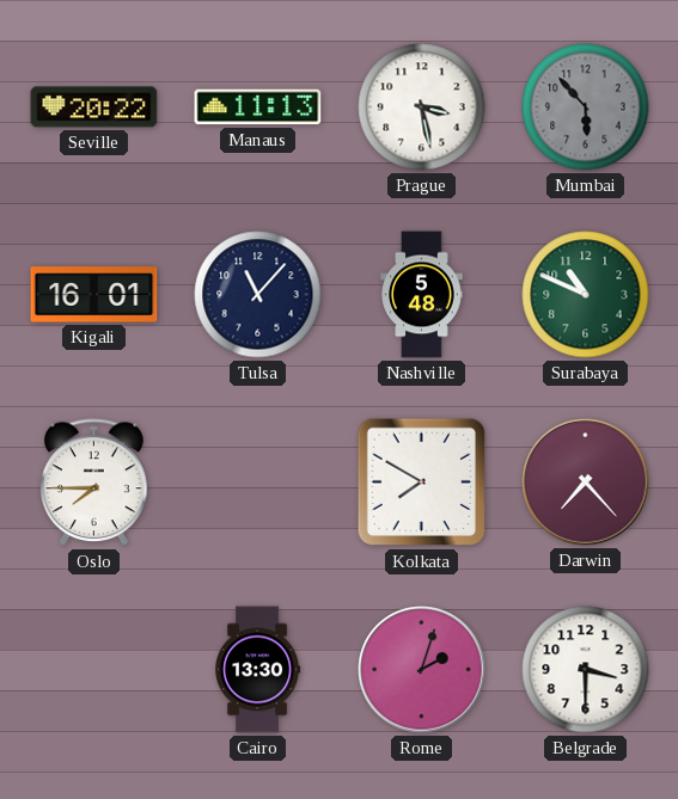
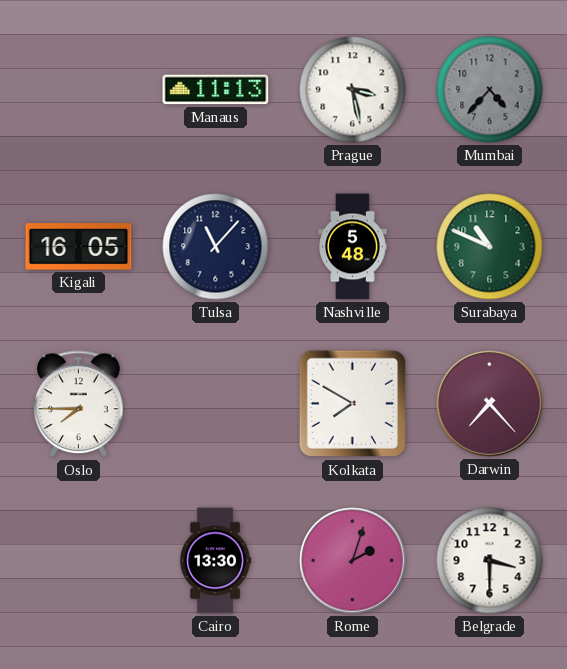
Seville: 20:22 -> none (94, 107)
Mumbai: 5:53 -> 4:37 (490, 90)
Kigali: 16:01 -> 16:05 (79, 247)
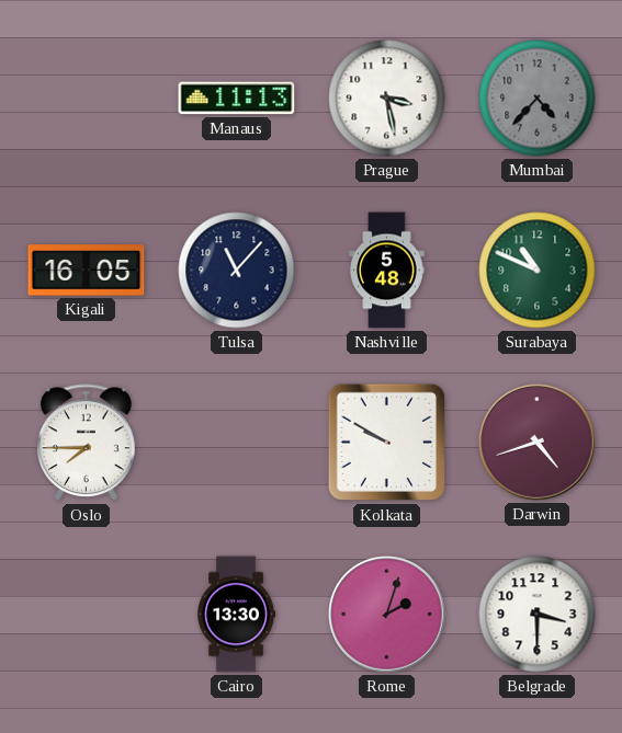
Kolkata: 7:50 -> 9:50 (387, 443)
Darwin: 7:23 -> 4:42 (538, 443)
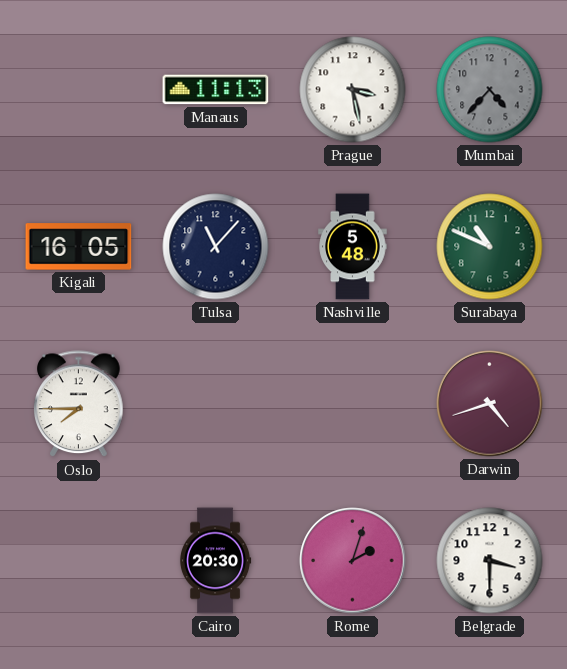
Kolkata: 9:50 -> none (387, 443)
Cairo: 13:30 -> 20:30 (215, 561)
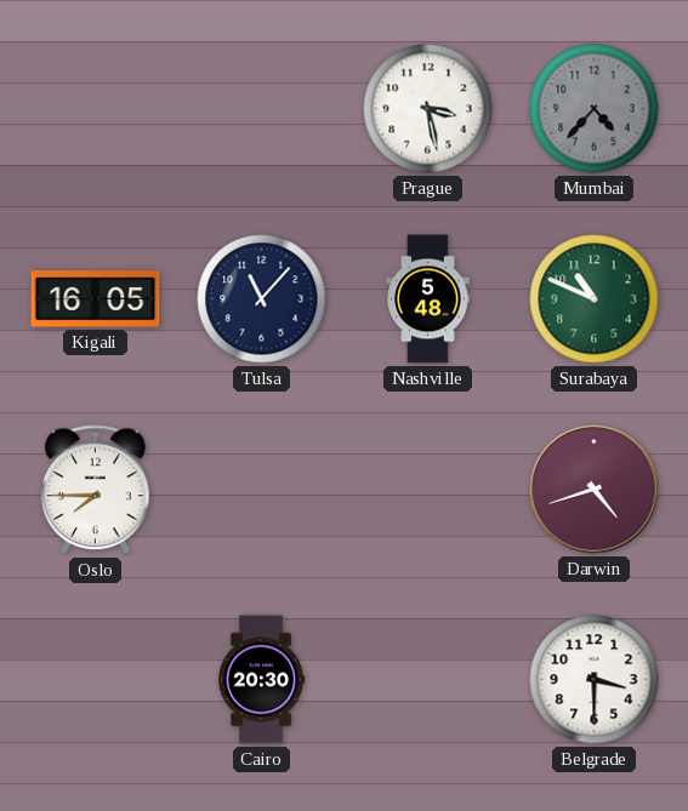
Manaus: 11:13 -> none (216, 90)
Rome: 2:03 -> none (353, 561)
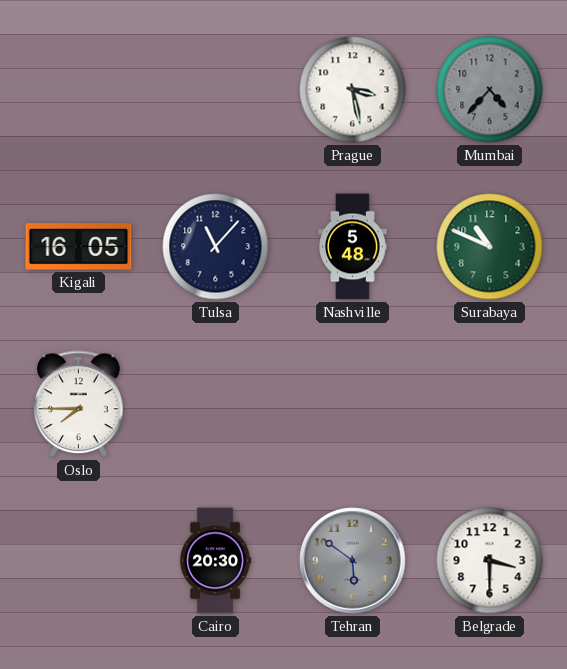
Darwin: 4:42 -> none (595, 490)
Tehran: none -> 5:51 (353, 561)
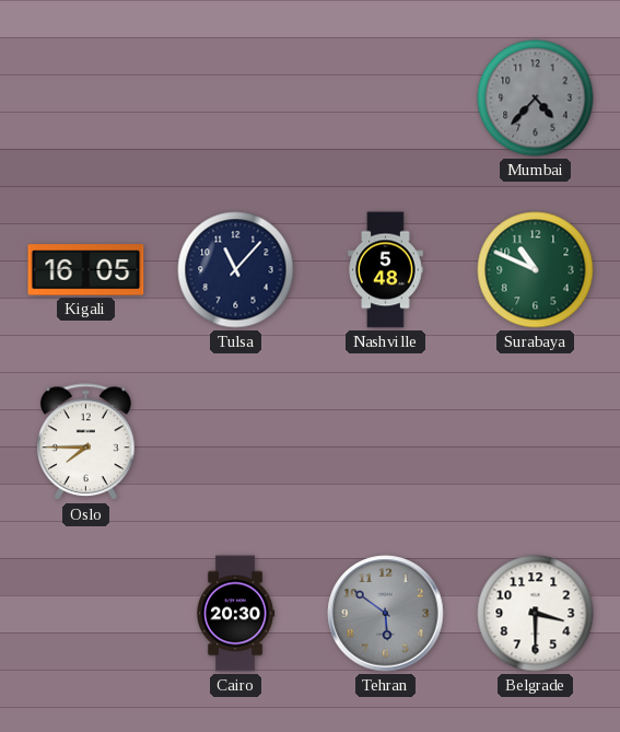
Prague: 3:28 -> none (353, 90)
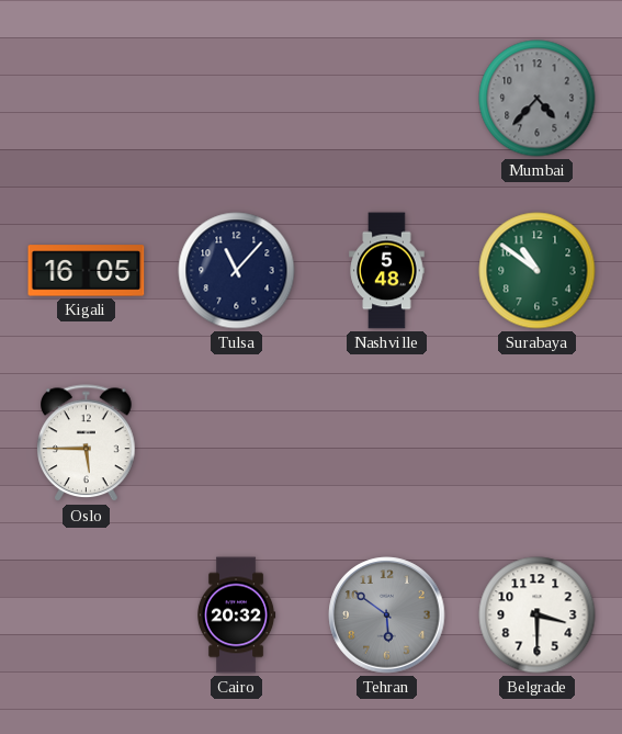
Surabaya: 10:49 -> 10:51 (538, 271)
Oslo: 7:45 -> 5:45 (87, 443)
Cairo: 20:30 -> 20:32 (236, 616)
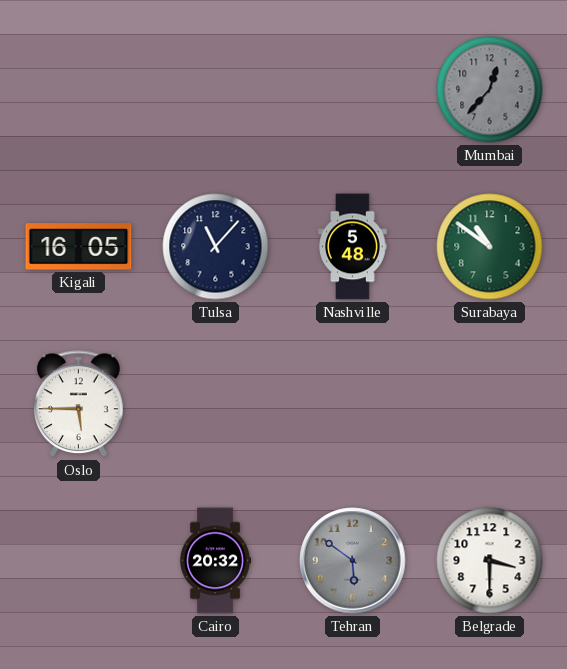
Mumbai: 4:37 -> 12:37 (490, 90)
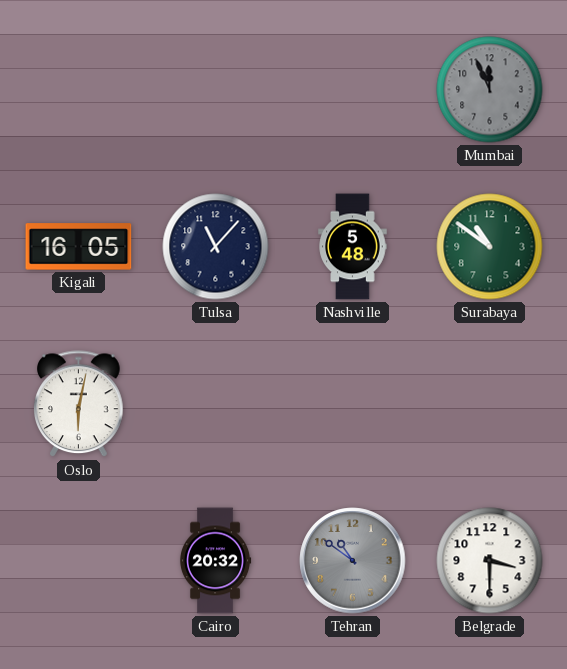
Mumbai: 12:37 -> 11:56 (490, 90)
Oslo: 5:45 -> 6:02 (79, 404)
Tehran: 5:51 -> 10:51 (353, 561)
